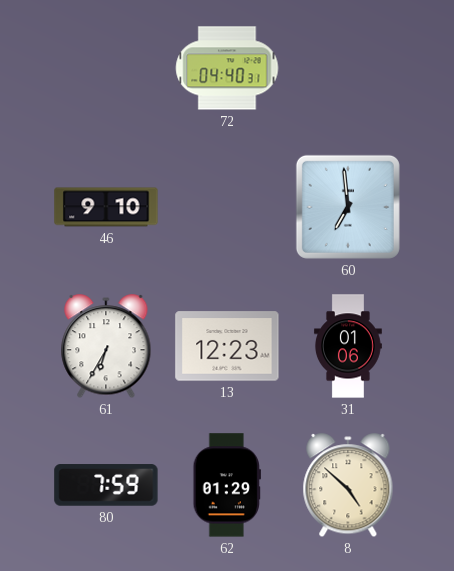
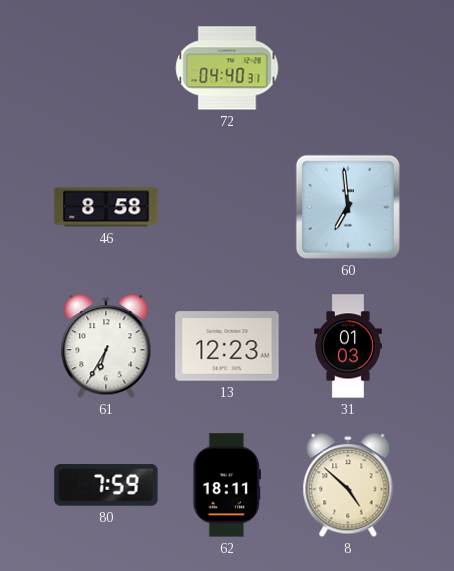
46: 9:10 -> 8:58 (106, 207)
31: 01:06 -> 01:03 (348, 346)
62: 01:29 -> 18:11 (227, 485)
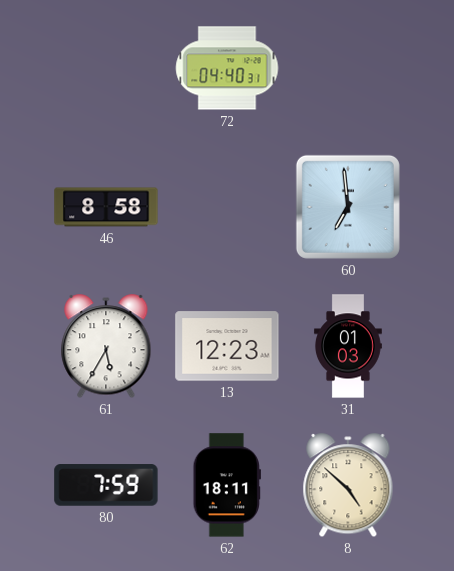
61: 6:35 -> 5:35 (106, 347)
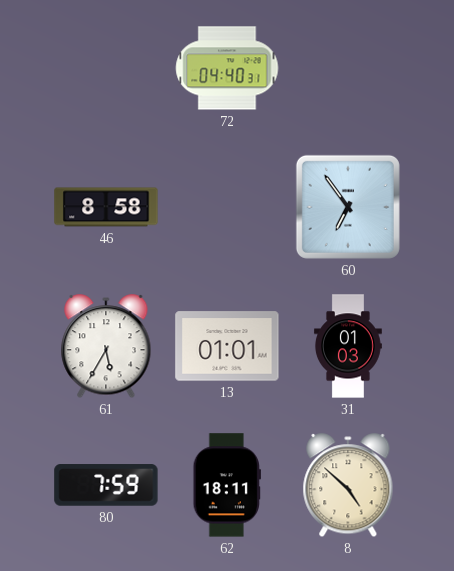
60: 6:59 -> 6:54 (348, 207)
13: 12:23 -> 01:01 (227, 346)
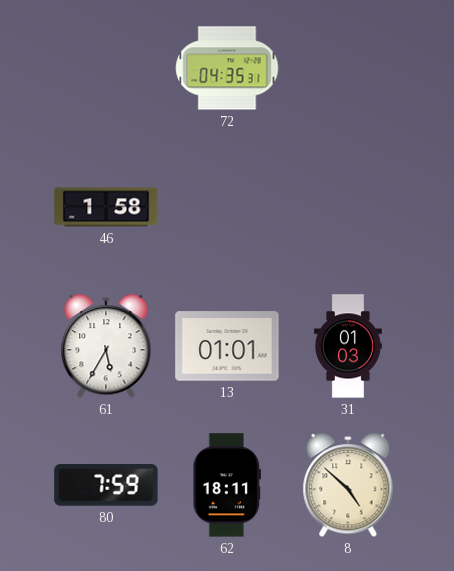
72: 04:40 -> 04:35 (227, 68)
46: 8:58 -> 1:58 (106, 207)
60: 6:54 -> none (348, 207)
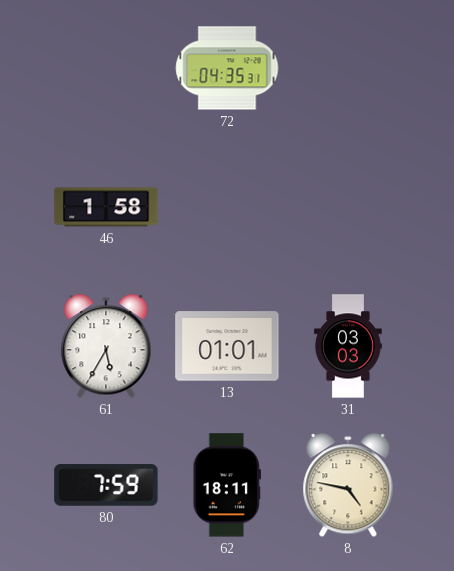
31: 01:03 -> 03:03 (348, 346)
8: 4:52 -> 4:47 (348, 486)
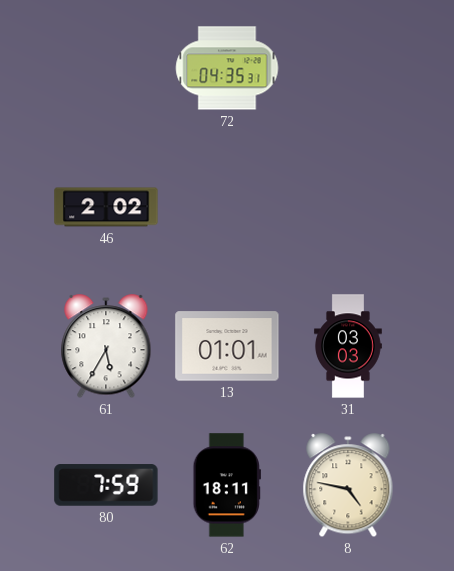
46: 1:58 -> 2:02 (106, 207)
